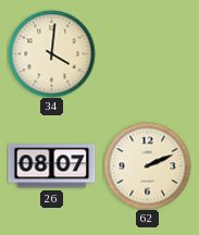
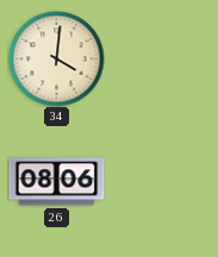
26: 08:07 -> 08:06 (56, 182)
62: 2:11 -> none (147, 165)
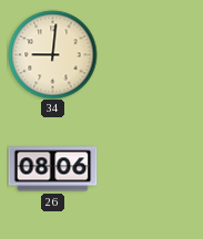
34: 4:01 -> 9:01 (52, 54)
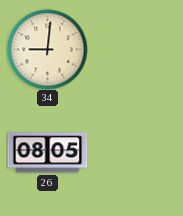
26: 08:06 -> 08:05 (47, 153)
